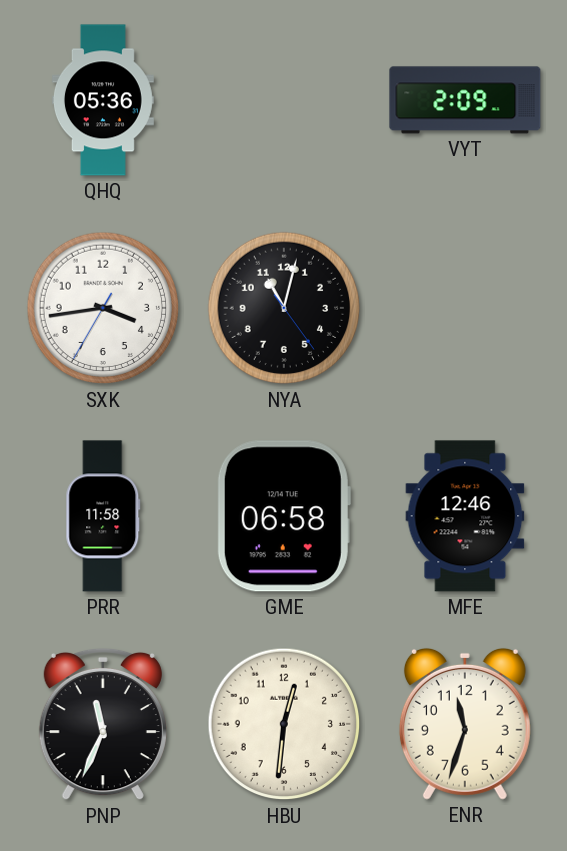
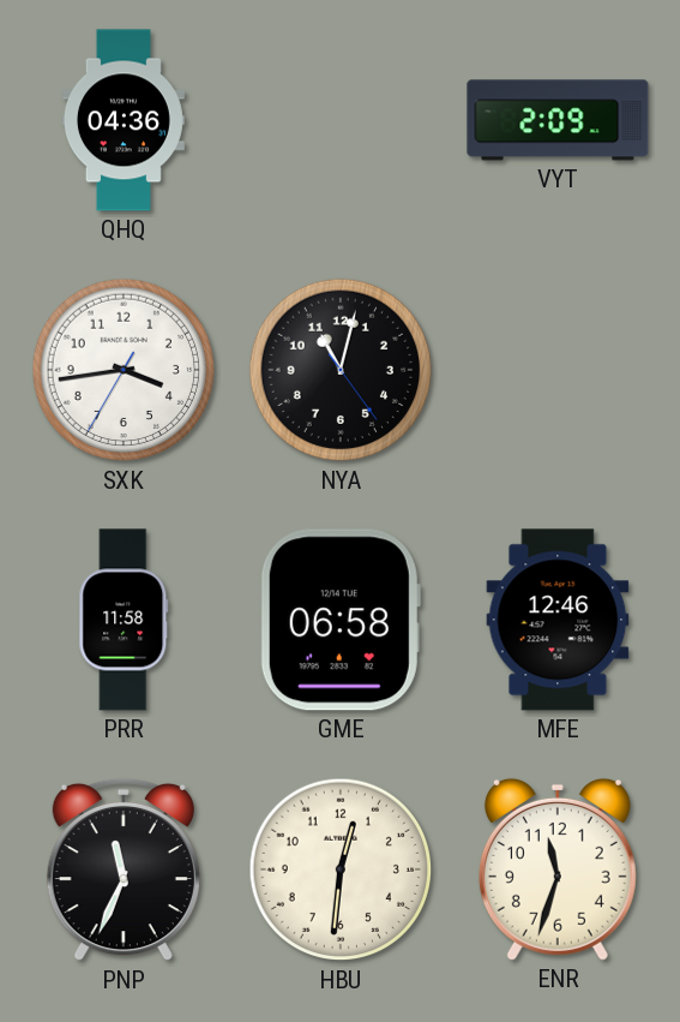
QHQ: 05:36 -> 04:36 (124, 120)
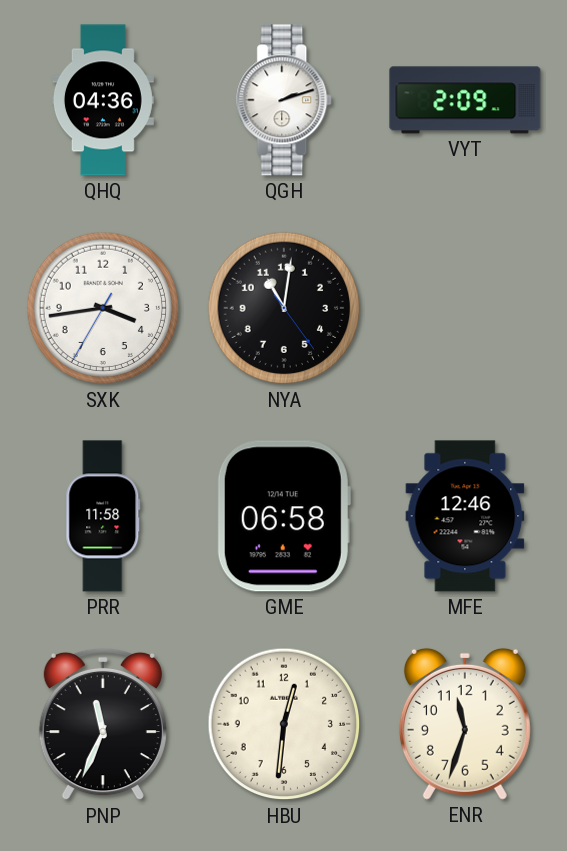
QGH: none -> 2:12 (285, 100)
NYA: 11:02 -> 11:01 (284, 308)
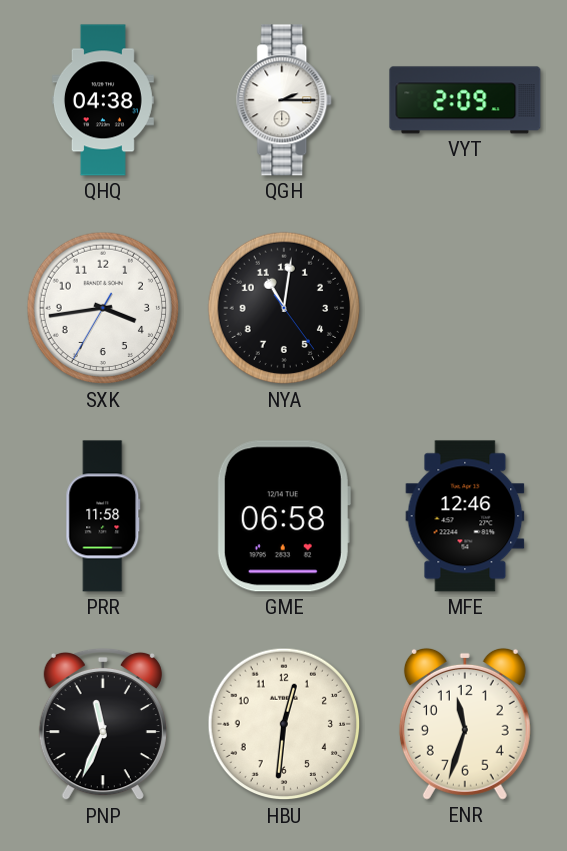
QHQ: 04:36 -> 04:38 (103, 100)
QGH: 2:12 -> 2:15 (285, 100)
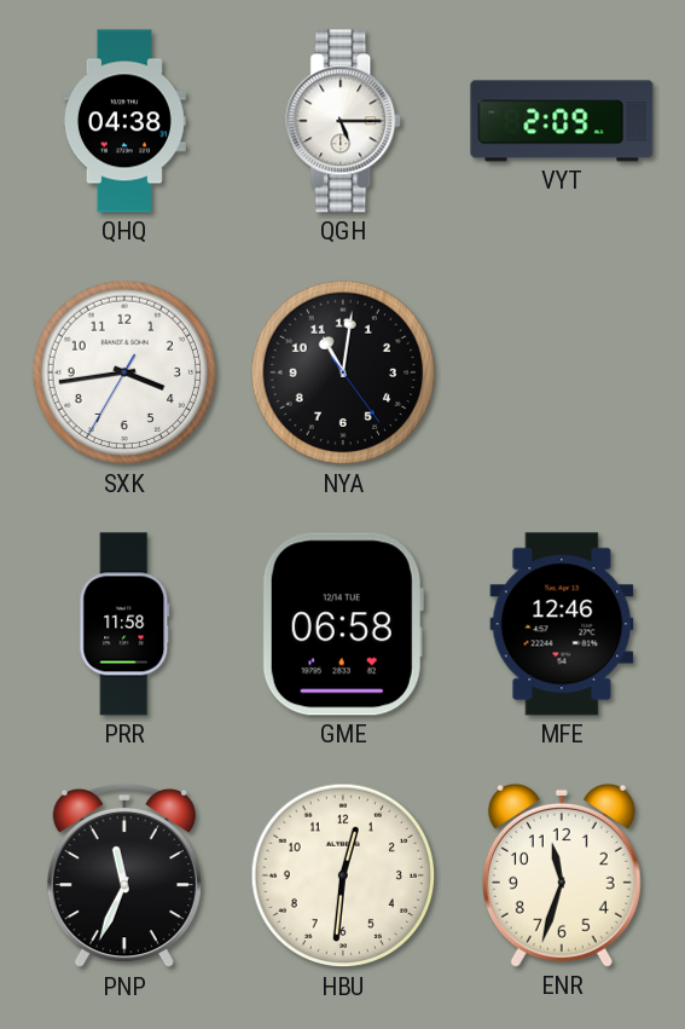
QGH: 2:15 -> 5:15 (344, 121)
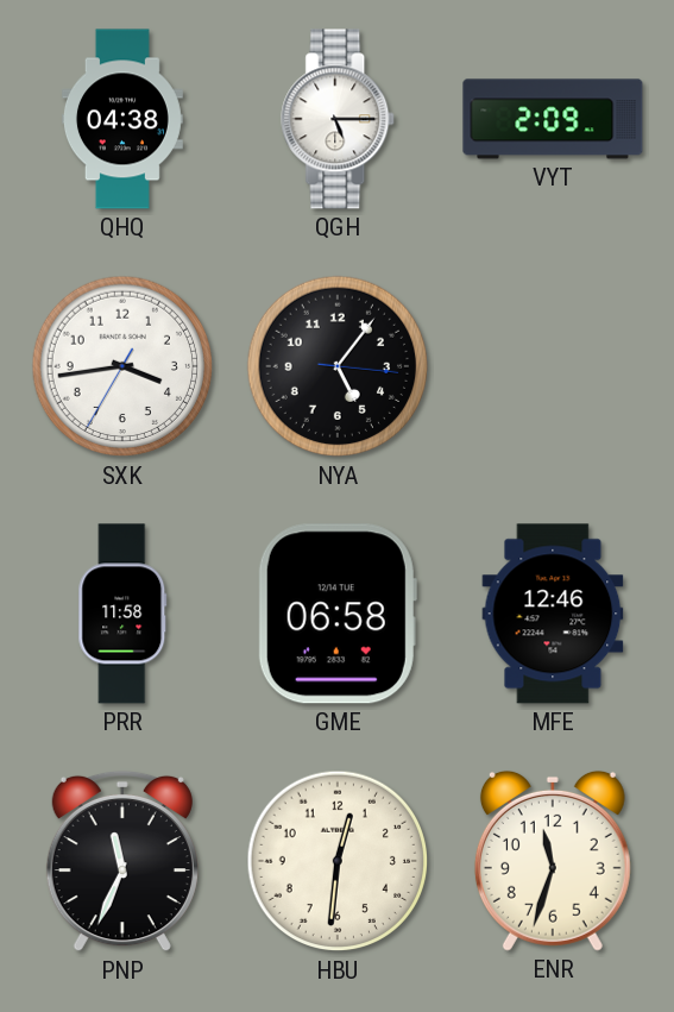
NYA: 11:01 -> 5:06 (338, 366)
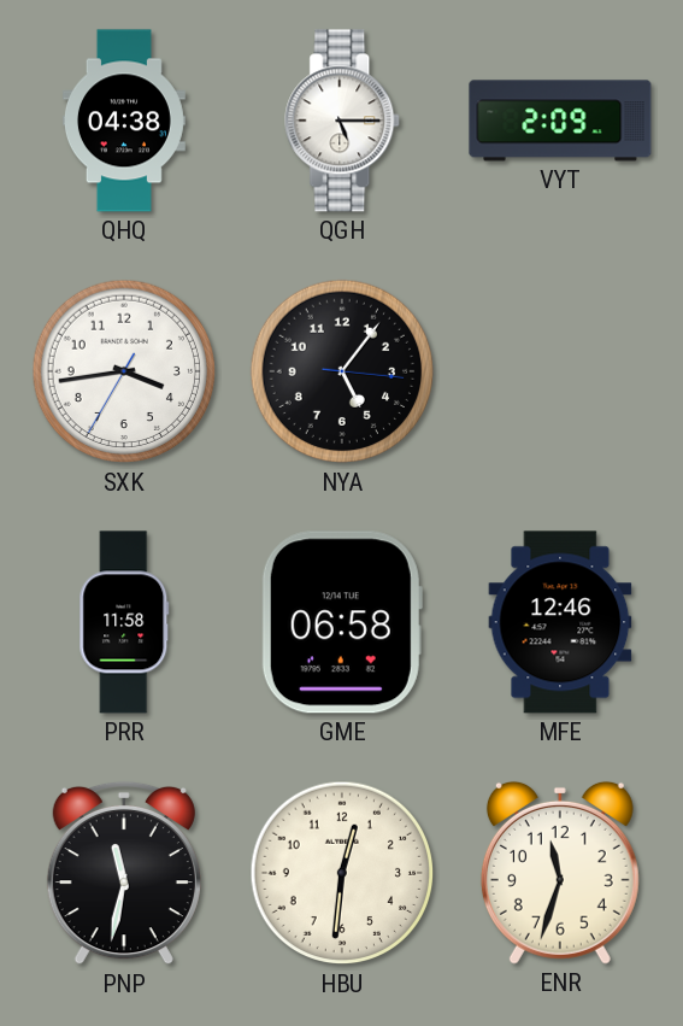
PNP: 11:34 -> 11:32 (124, 873)
